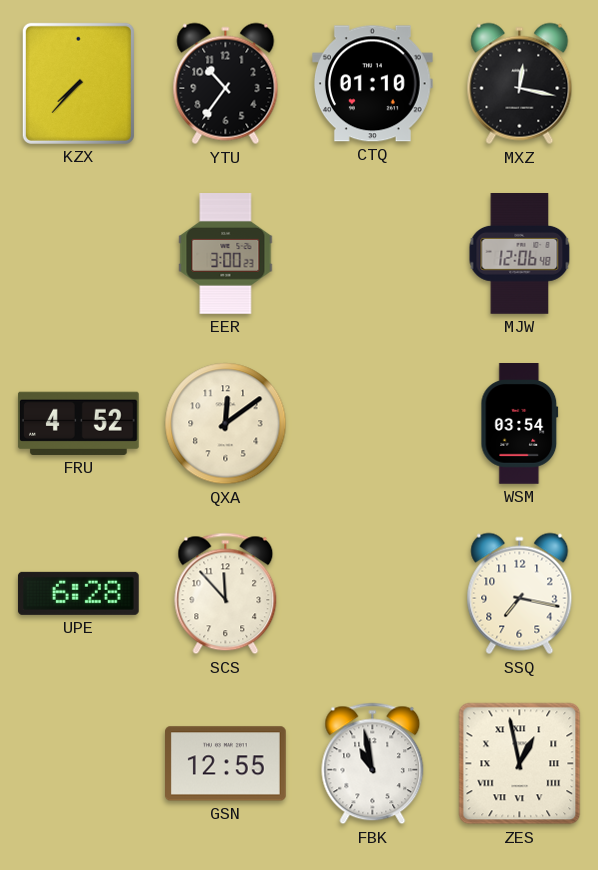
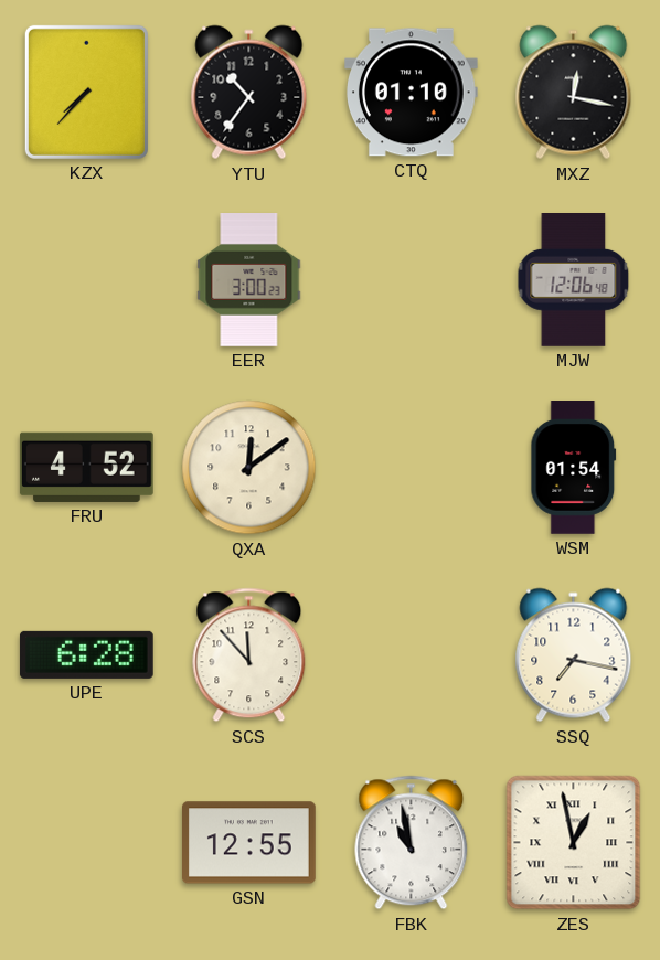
WSM: 03:54 -> 01:54 (574, 468)
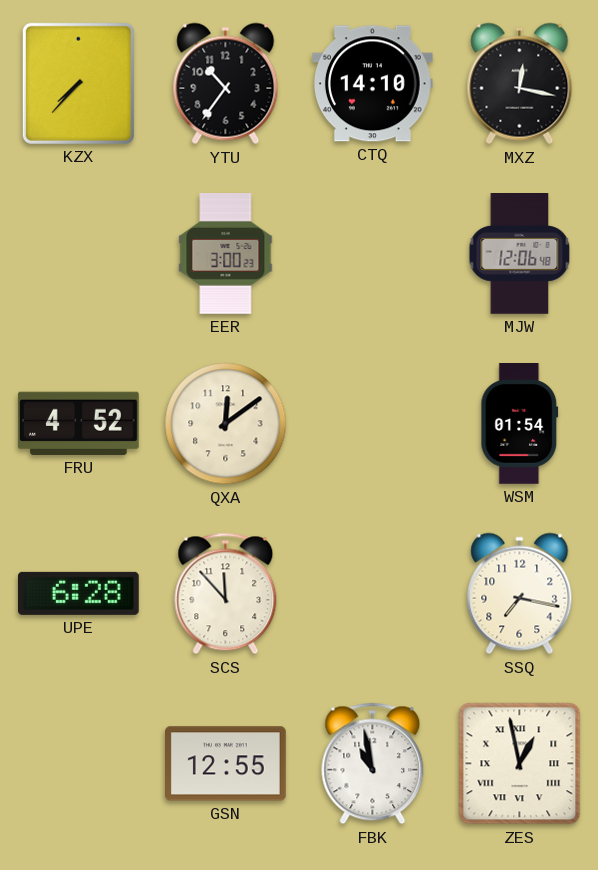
CTQ: 01:10 -> 14:10 (372, 84)
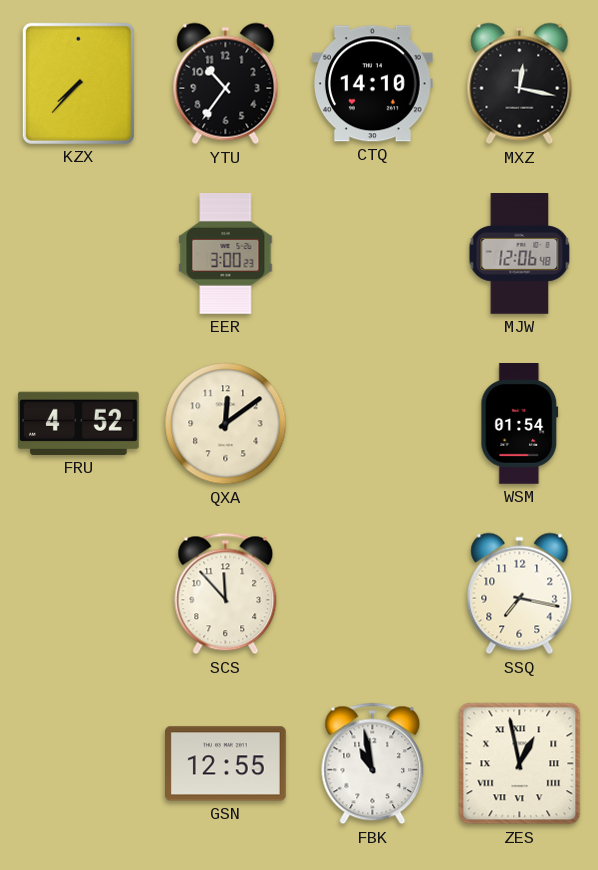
UPE: 6:28 -> none (78, 593)
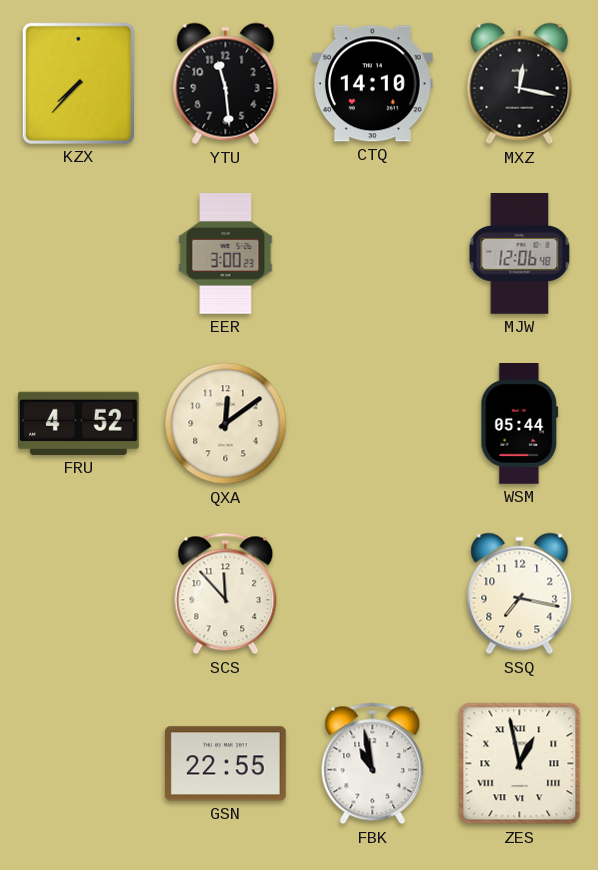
YTU: 10:36 -> 11:29 (226, 84)
WSM: 01:54 -> 05:44 (520, 424)
GSN: 12:55 -> 22:55 (226, 764)
